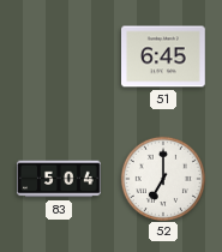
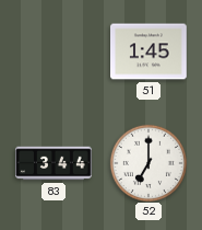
51: 6:45 -> 1:45 (148, 51)
83: 5:04 -> 3:44 (54, 163)
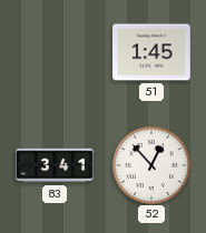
83: 3:44 -> 3:41 (55, 165)
52: 7:00 -> 12:53 (150, 164)
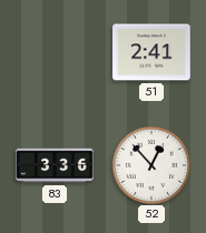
51: 1:45 -> 2:41 (151, 52)
83: 3:41 -> 3:36 (55, 165)
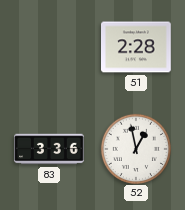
51: 2:41 -> 2:28 (136, 47)
52: 12:53 -> 12:58 (135, 148)
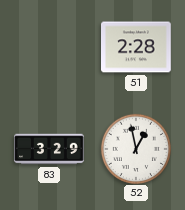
83: 3:36 -> 3:29 (49, 149)
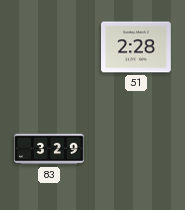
52: 12:58 -> none (135, 148)
